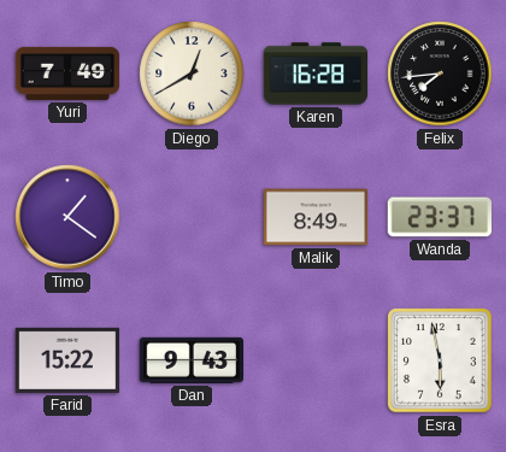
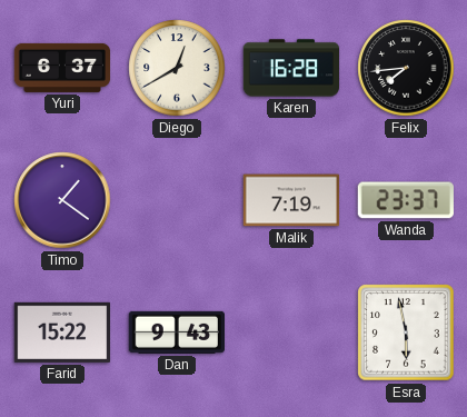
Yuri: 7:49 -> 6:37 (62, 68)
Malik: 8:49 -> 7:19 (290, 200)
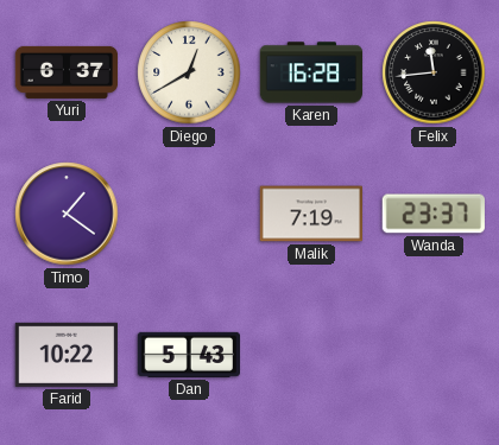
Felix: 7:44 -> 11:44 (434, 72)
Farid: 15:22 -> 10:22 (65, 355)
Dan: 9:43 -> 5:43 (188, 355)
Esra: 5:58 -> none (406, 332)
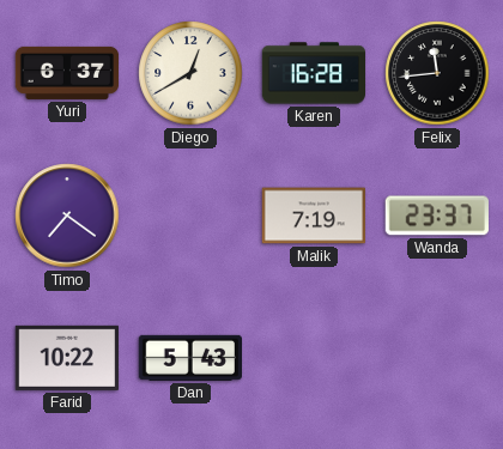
Timo: 1:21 -> 7:21 (67, 216)
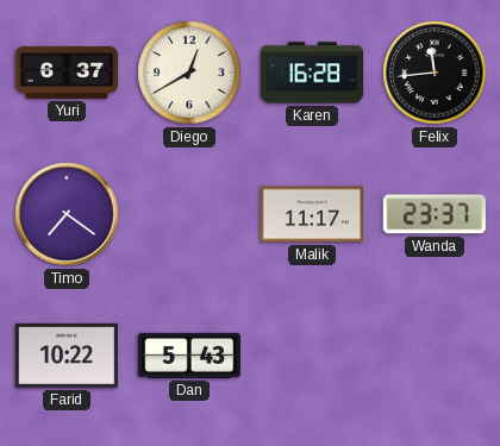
Malik: 7:19 -> 11:17 (311, 214)
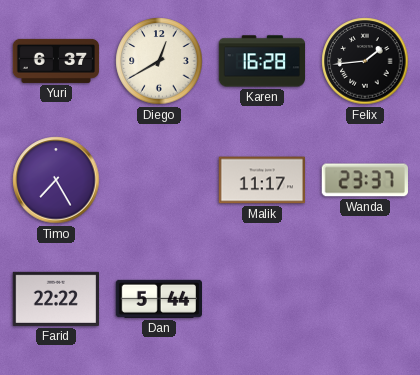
Felix: 11:44 -> 1:44 (365, 61)
Timo: 7:21 -> 7:25 (56, 180)
Farid: 10:22 -> 22:22 (55, 299)
Dan: 5:43 -> 5:44 (158, 299)
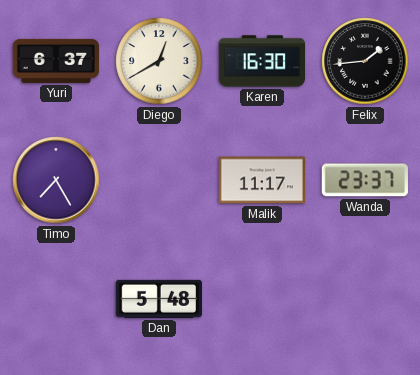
Karen: 16:28 -> 16:30 (262, 61)
Farid: 22:22 -> none (55, 299)
Dan: 5:44 -> 5:48 (158, 299)
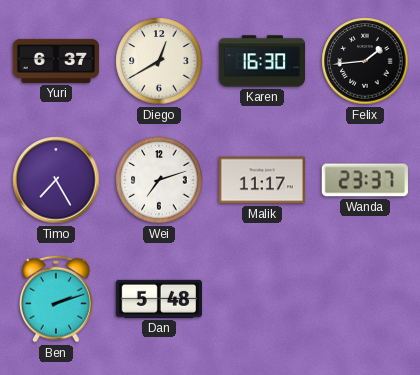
Wei: none -> 7:12 (159, 180)
Ben: none -> 2:12 (56, 299)
